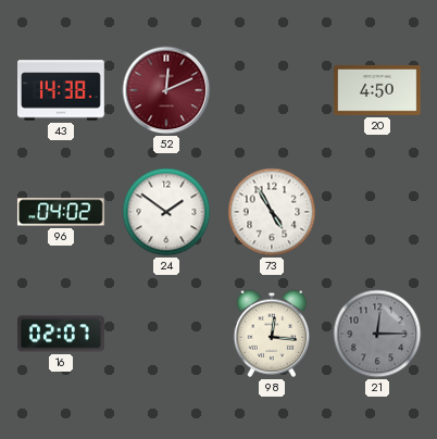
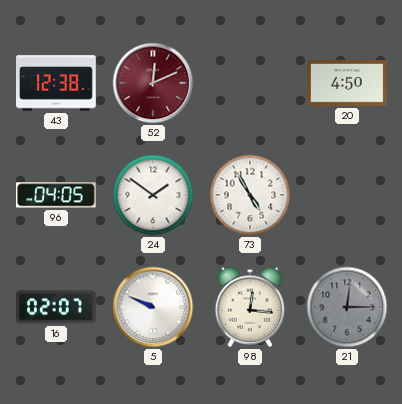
43: 14:38 -> 12:38 (56, 83)
96: 04:02 -> 04:05 (56, 195)
5: none -> 9:49 (153, 307)
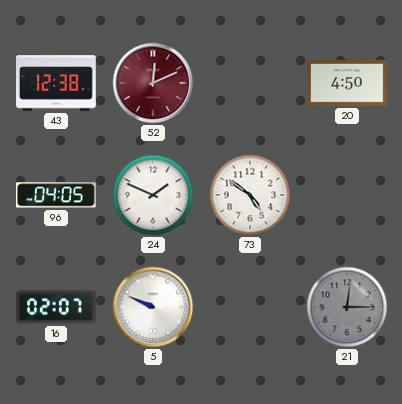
24: 1:51 -> 1:49 (153, 195)
73: 4:55 -> 4:51 (250, 195)
98: 12:16 -> none (250, 307)
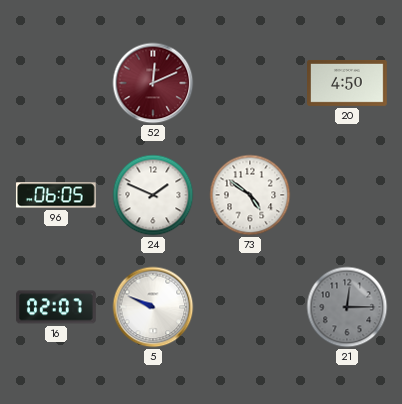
43: 12:38 -> none (56, 83)
96: 04:05 -> 06:05 (56, 195)
